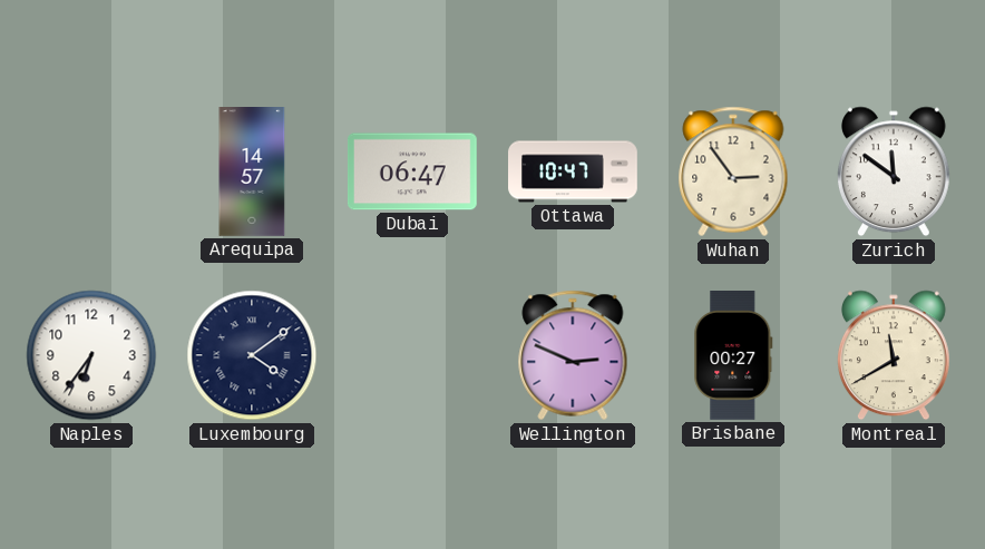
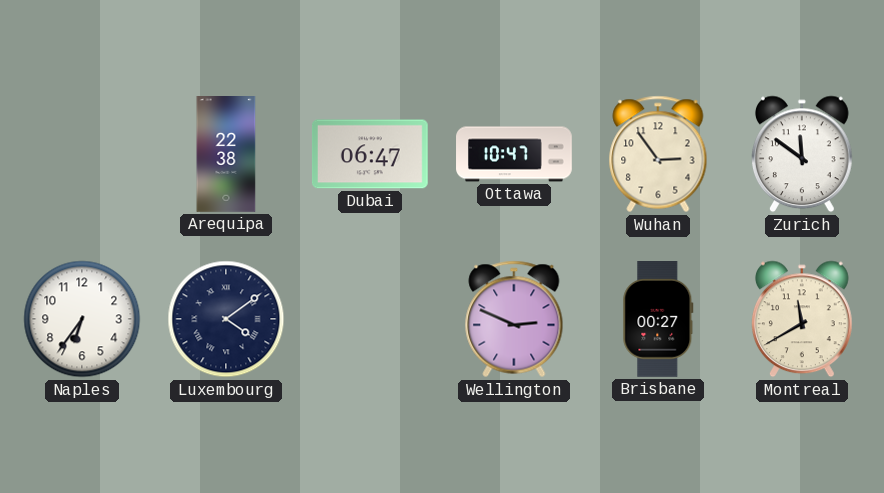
Arequipa: 14:57 -> 22:38 (226, 155)
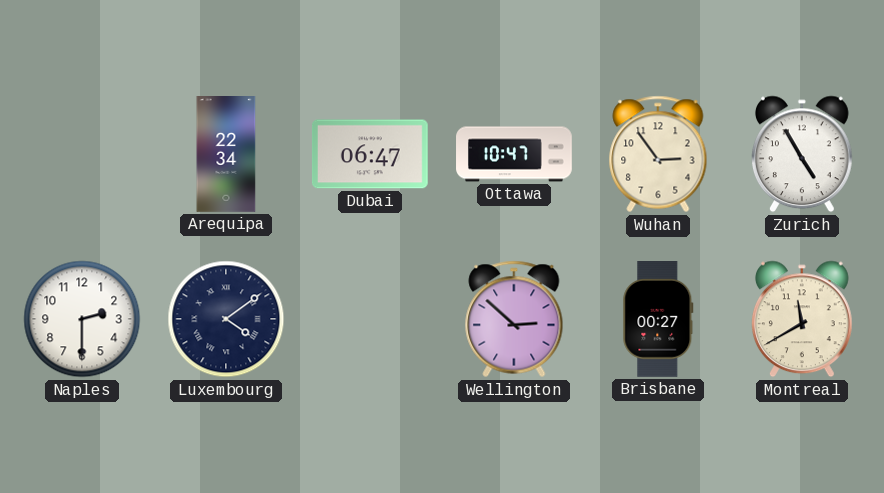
Arequipa: 22:38 -> 22:34 (226, 155)
Zurich: 11:51 -> 4:55 (802, 154)
Naples: 6:36 -> 2:30 (82, 319)
Wellington: 2:49 -> 2:52 (514, 319)
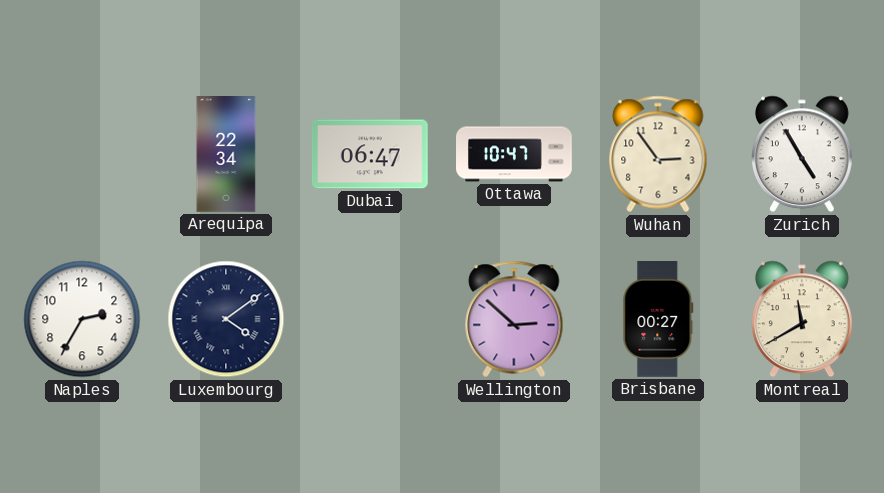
Naples: 2:30 -> 2:35 (82, 319)
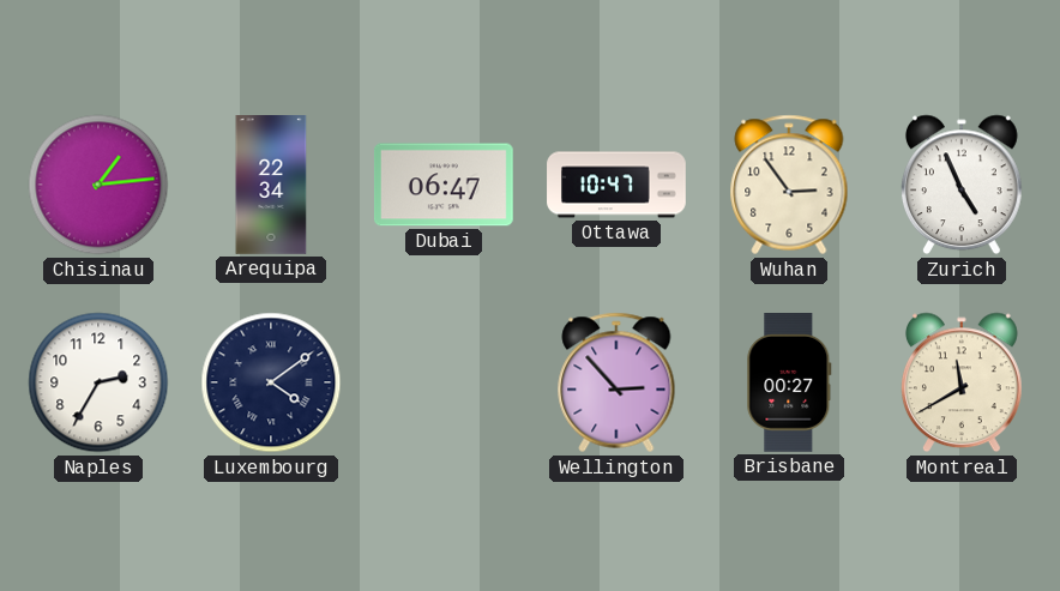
Chisinau: none -> 1:14 (98, 185)
Zurich: 4:55 -> 4:56 (962, 185)
Wellington: 2:52 -> 2:53 (616, 382)
